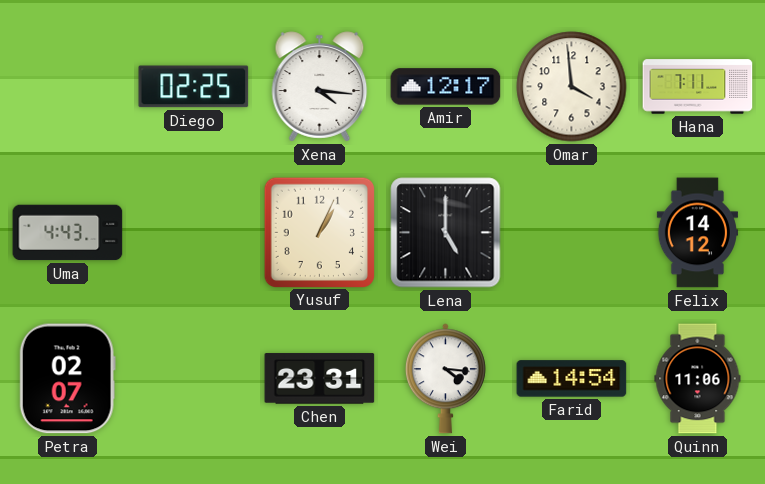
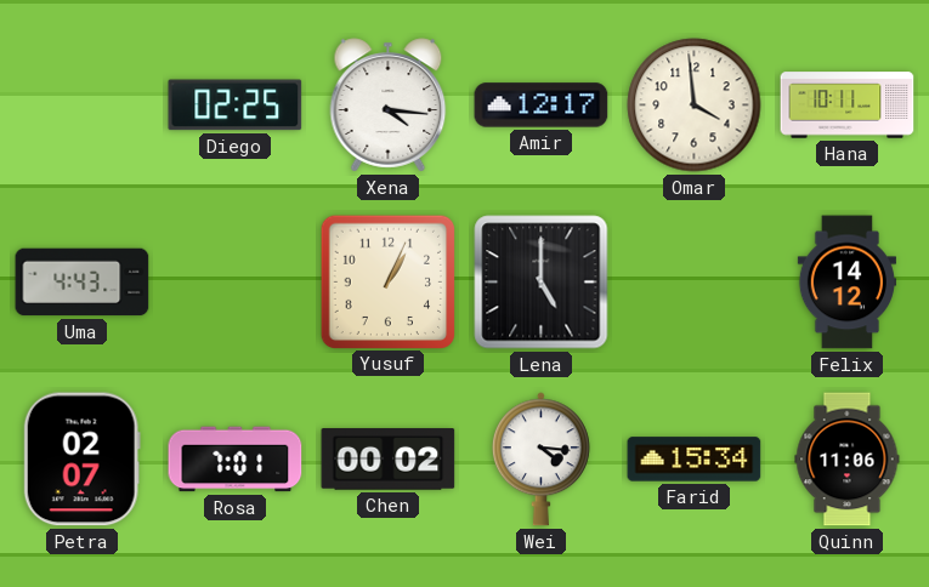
Hana: 7:11 -> 10:11 (848, 106)
Rosa: none -> 7:01 (236, 460)
Chen: 23:31 -> 00:02 (389, 460)
Farid: 14:54 -> 15:34 (695, 460)
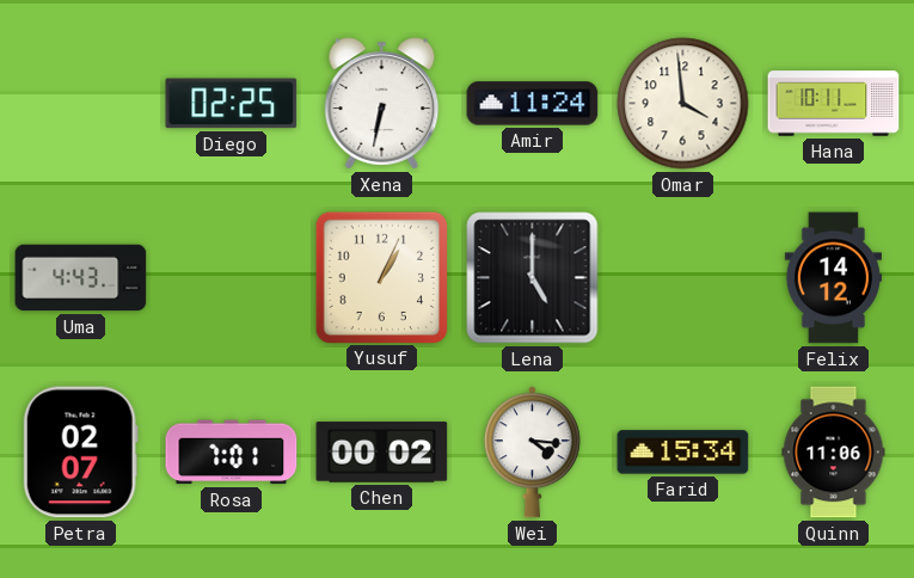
Xena: 4:16 -> 6:32 (382, 104)
Amir: 12:17 -> 11:24 (533, 104)
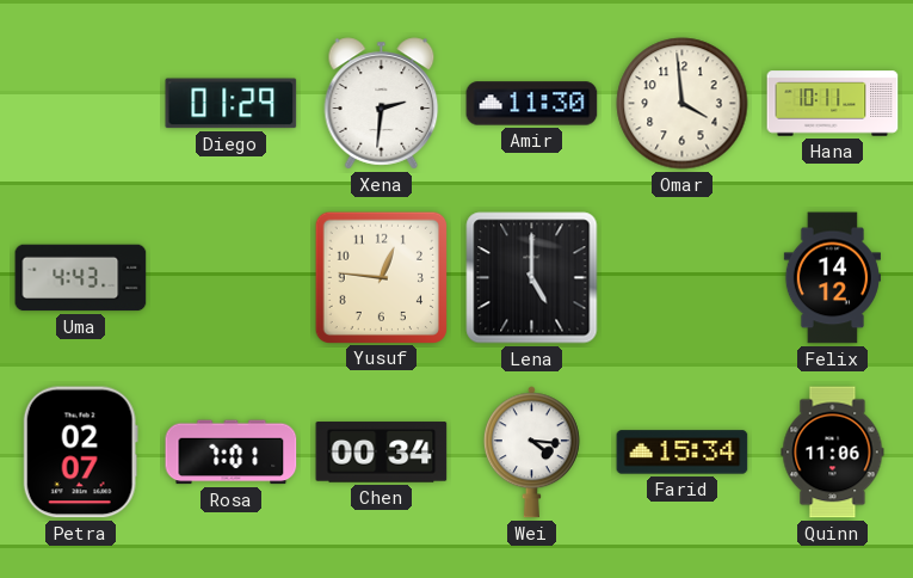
Diego: 02:25 -> 01:29 (232, 104)
Xena: 6:32 -> 2:31 (382, 104)
Amir: 11:24 -> 11:30 (532, 104)
Yusuf: 1:04 -> 12:46 (381, 277)
Chen: 00:02 -> 00:34 (382, 453)
